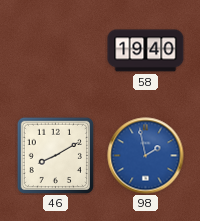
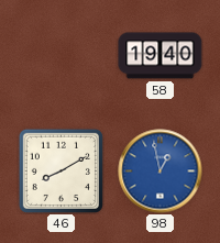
98: 1:58 -> 12:58 (161, 172)
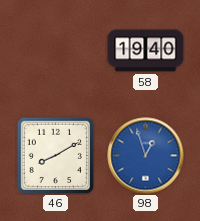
98: 12:58 -> 12:57 (146, 156)
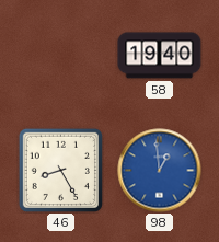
46: 8:10 -> 8:25 (60, 170)
98: 12:57 -> 12:59 (160, 171)
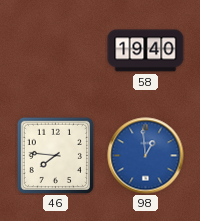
46: 8:25 -> 7:46 (55, 155)
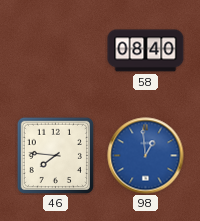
58: 19:40 -> 08:40 (146, 51)
